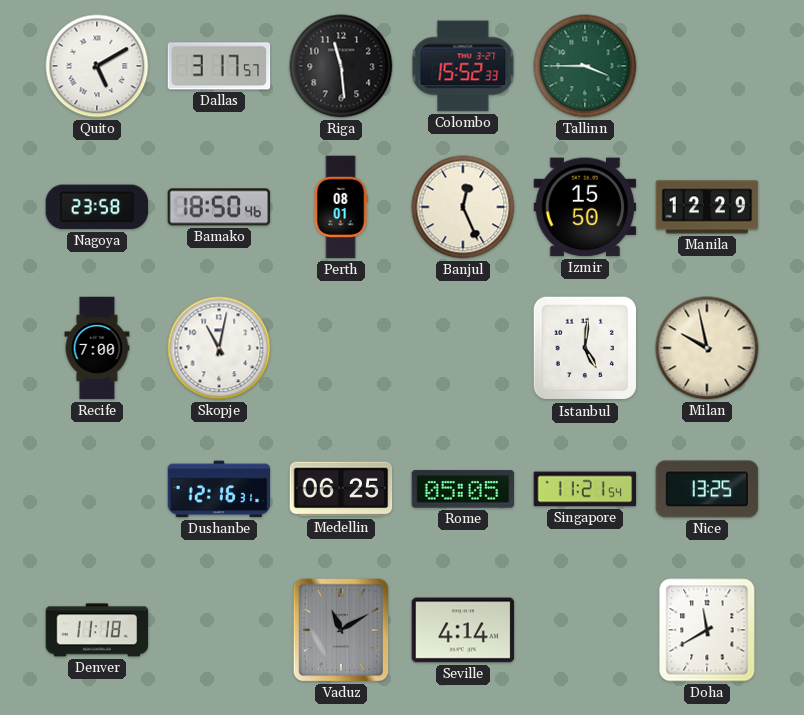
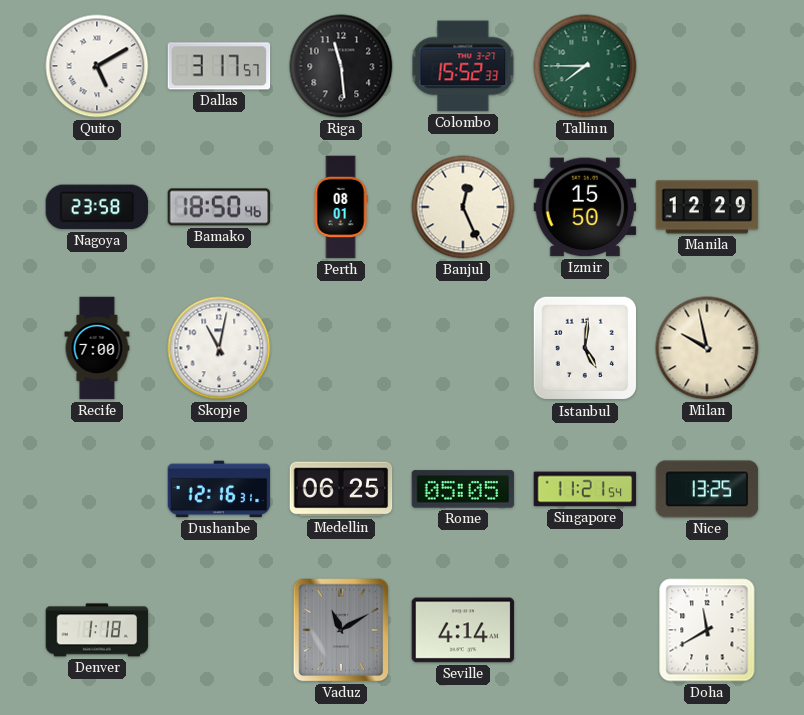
Tallinn: 3:45 -> 7:45 (585, 66)
Denver: 11:18 -> 1:18 (97, 630)
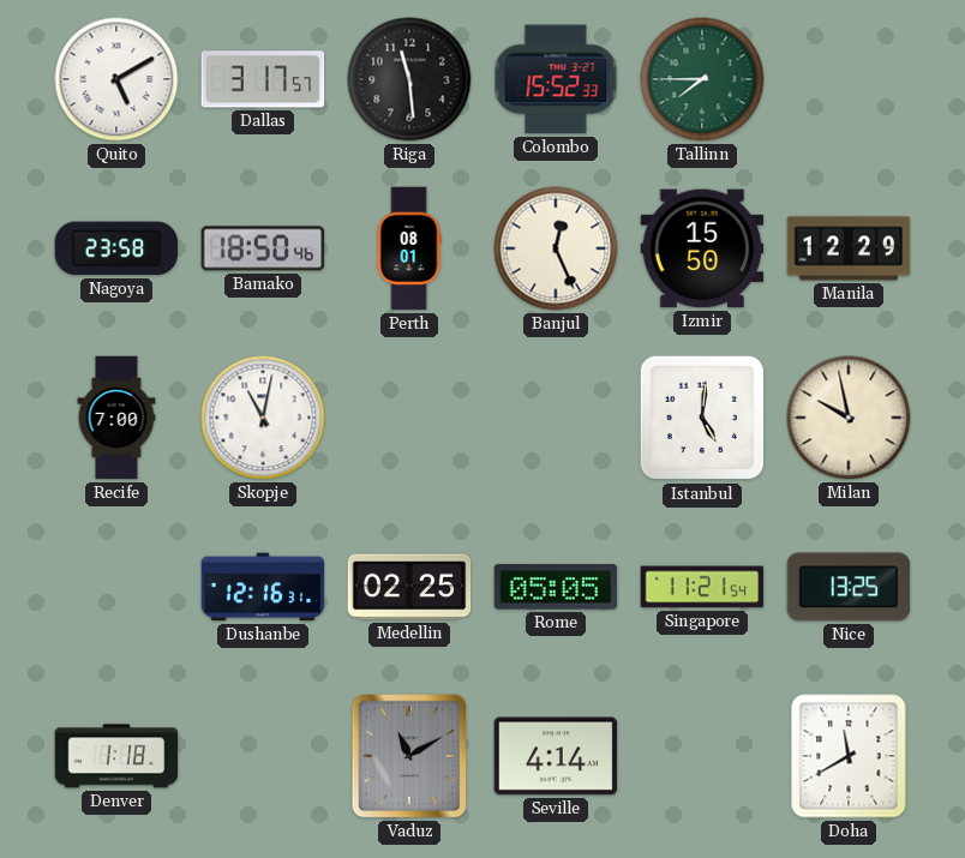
Medellin: 06:25 -> 02:25 (409, 587)
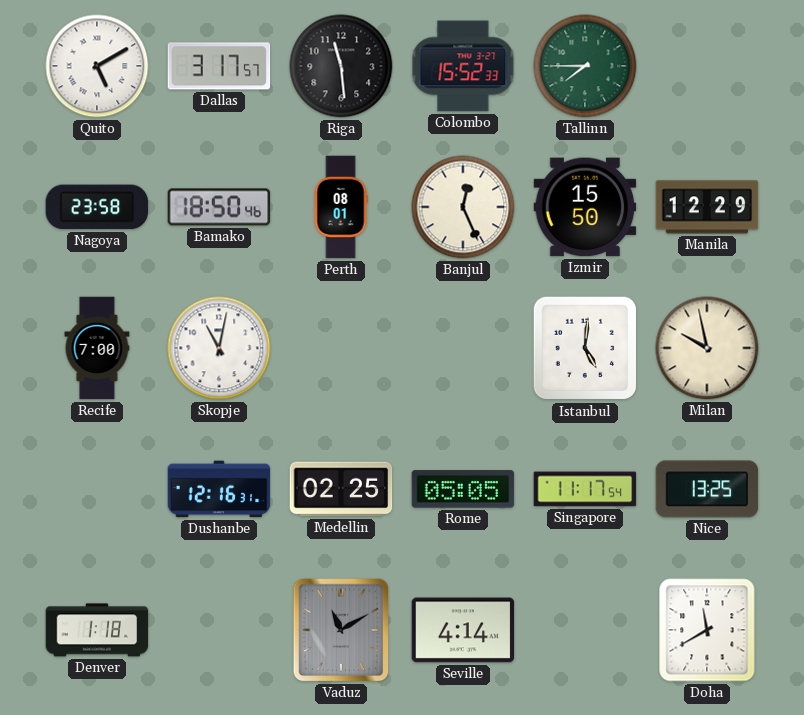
Singapore: 11:21 -> 11:17 (585, 489)
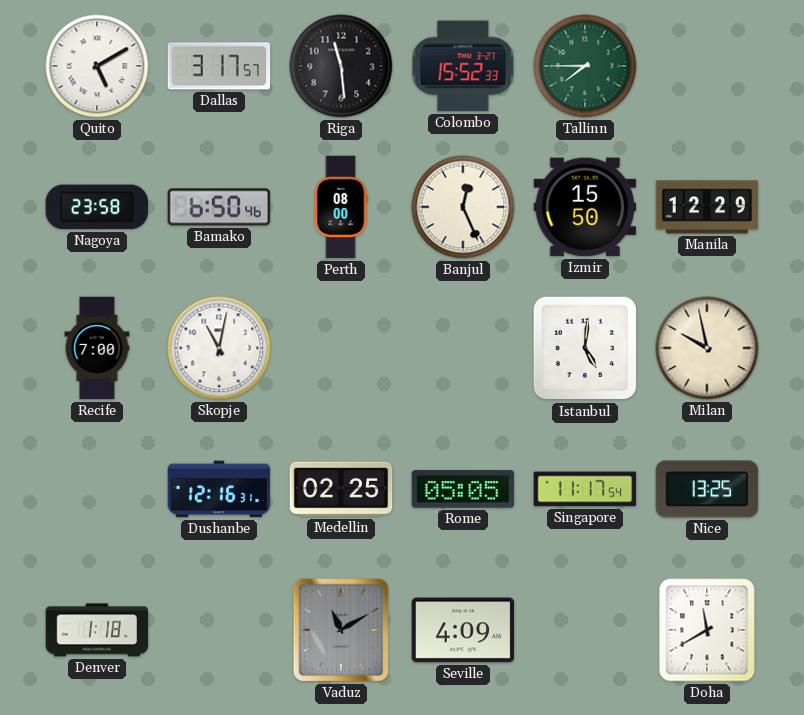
Bamako: 18:50 -> 6:50 (219, 207)
Perth: 08:01 -> 08:00 (341, 207)
Seville: 4:14 -> 4:09 (463, 630)
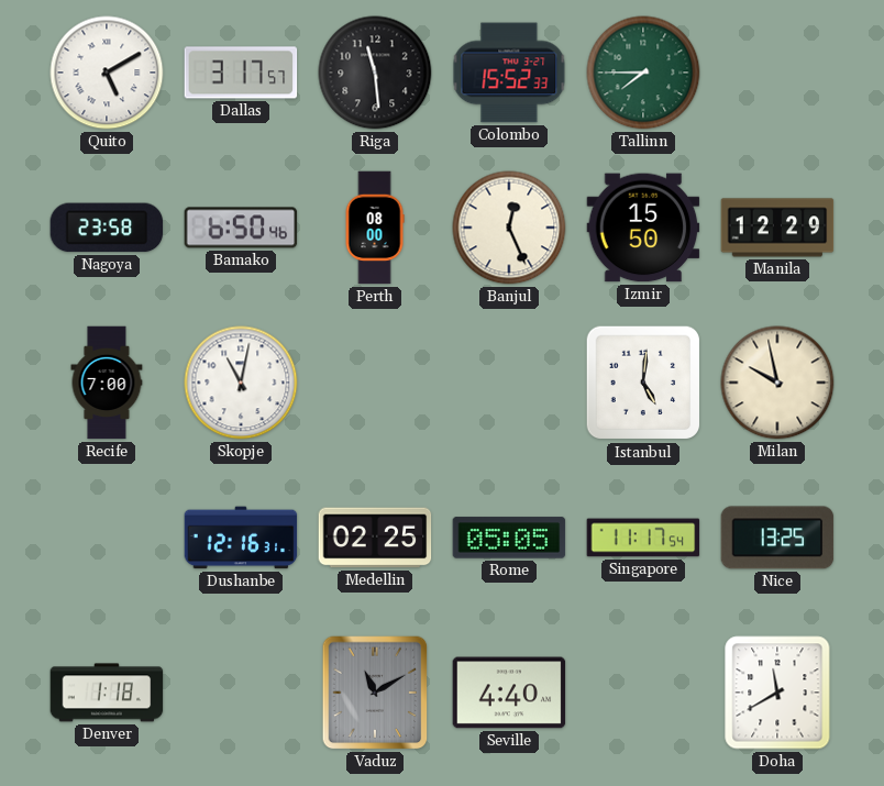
Seville: 4:09 -> 4:40 (509, 693)
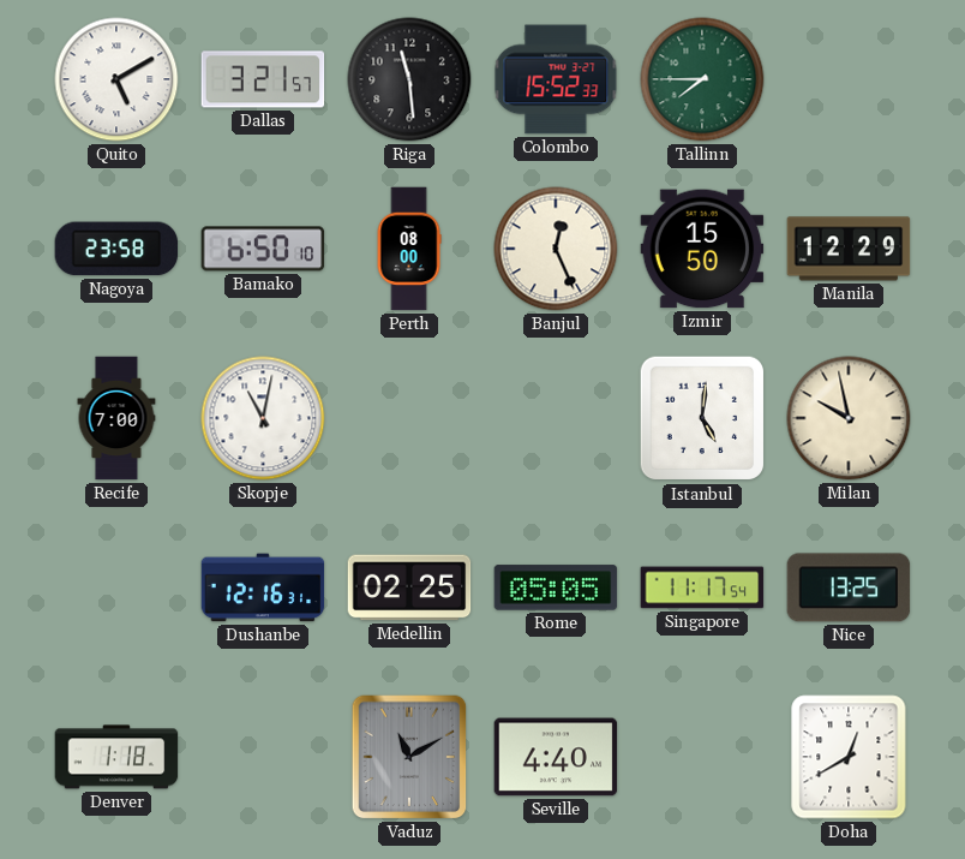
Dallas: 3:17 -> 3:21 (263, 79)
Bamako: 6:50:46 -> 6:50:10 (263, 249)
Doha: 11:40 -> 12:40 (849, 757)
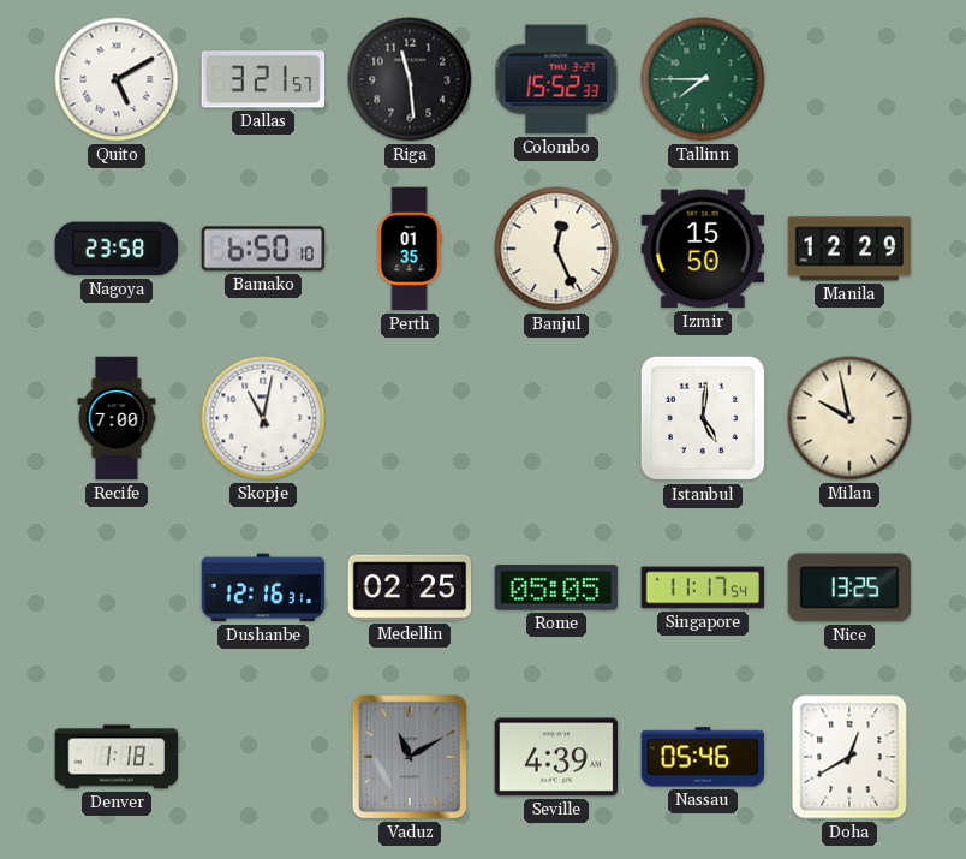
Perth: 08:00 -> 01:35 (410, 249)
Seville: 4:40 -> 4:39 (556, 757)
Nassau: none -> 05:46 (703, 757)
